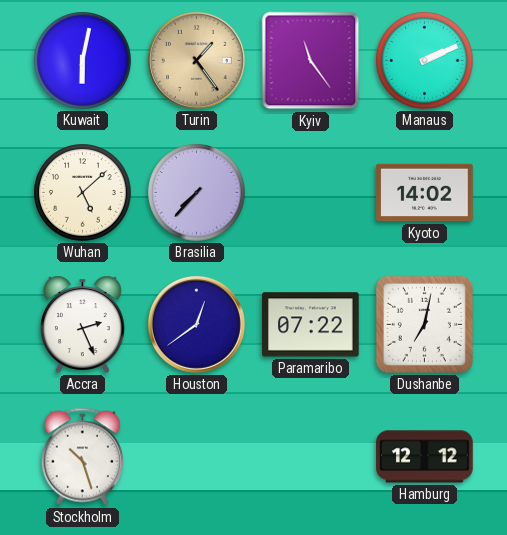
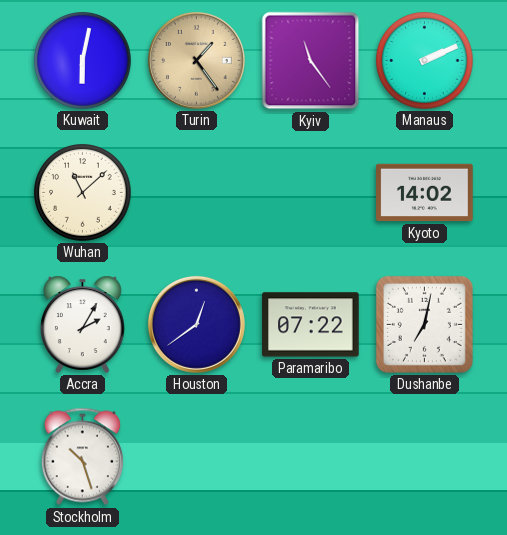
Wuhan: 5:08 -> 11:08 (83, 193)
Brasilia: 7:37 -> none (197, 193)
Accra: 2:26 -> 2:05 (83, 324)
Hamburg: 12:12 -> none (425, 457)
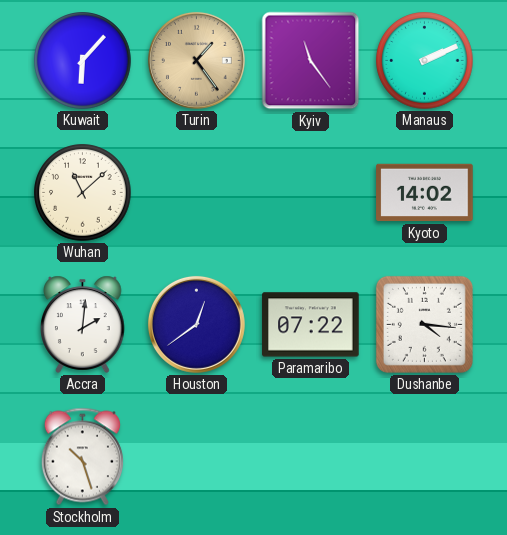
Kuwait: 6:02 -> 6:07 (83, 61)
Accra: 2:05 -> 2:01 (83, 324)
Dushanbe: 7:02 -> 4:16 (424, 324)
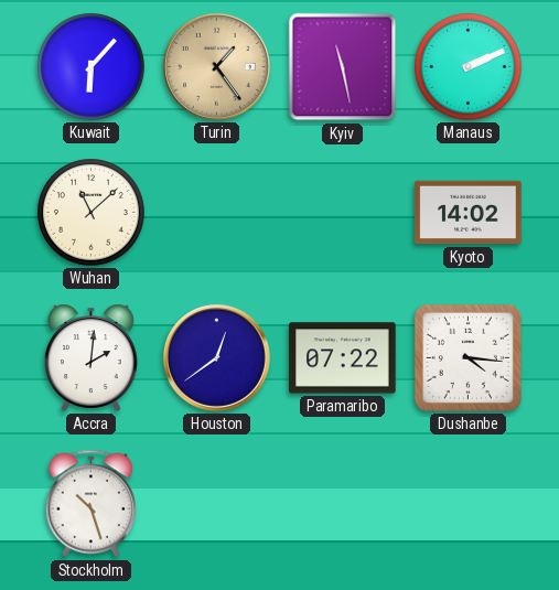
Kyiv: 11:24 -> 11:28 (343, 67)
